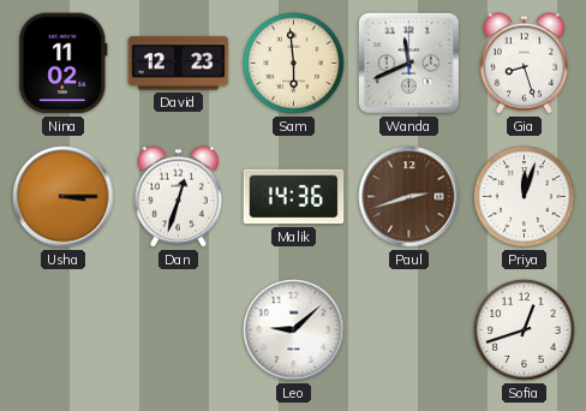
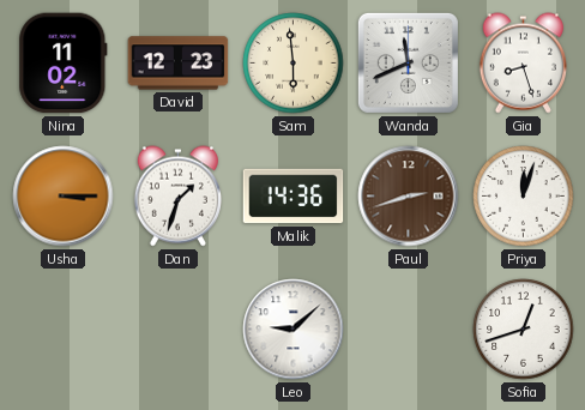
Dan: 12:33 -> 1:33 (177, 197)
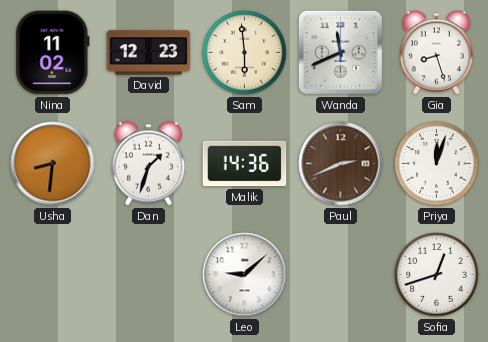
Usha: 3:15 -> 8:31 (53, 164)
Paul: 2:42 -> 2:41 (341, 164)
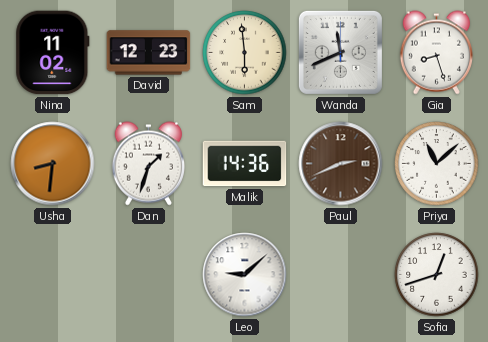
Priya: 12:03 -> 11:08 (437, 164)
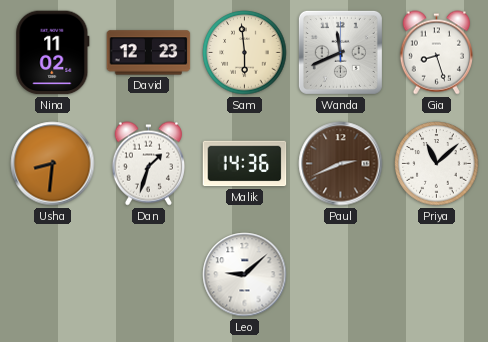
Sofia: 12:42 -> none (437, 275)
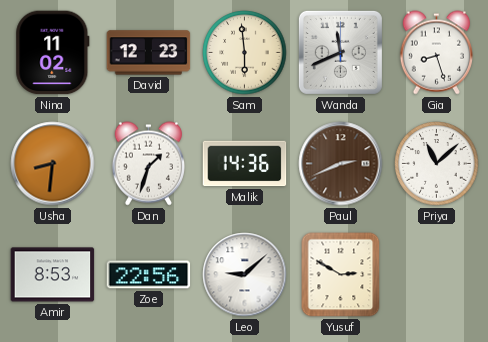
Amir: none -> 8:53 (53, 275)
Zoe: none -> 22:56 (149, 275)
Yusuf: none -> 2:50 (341, 275)
